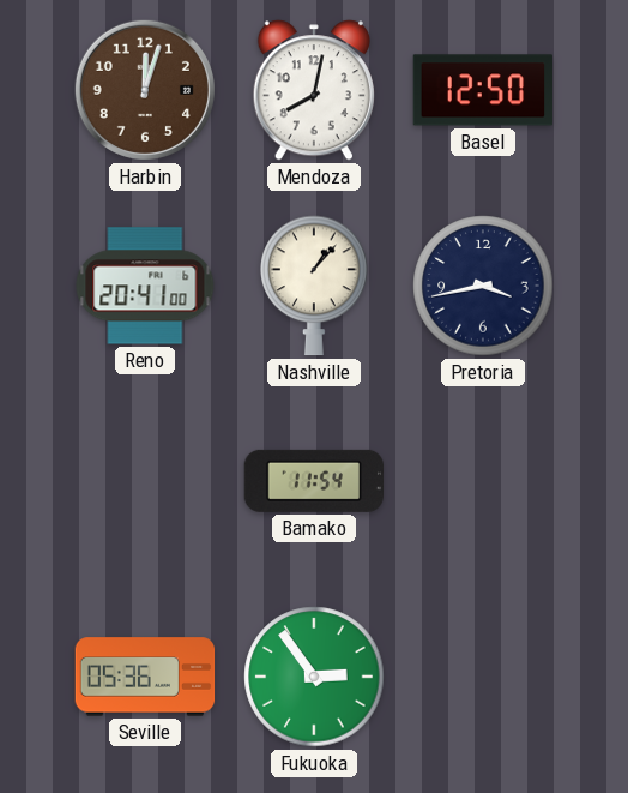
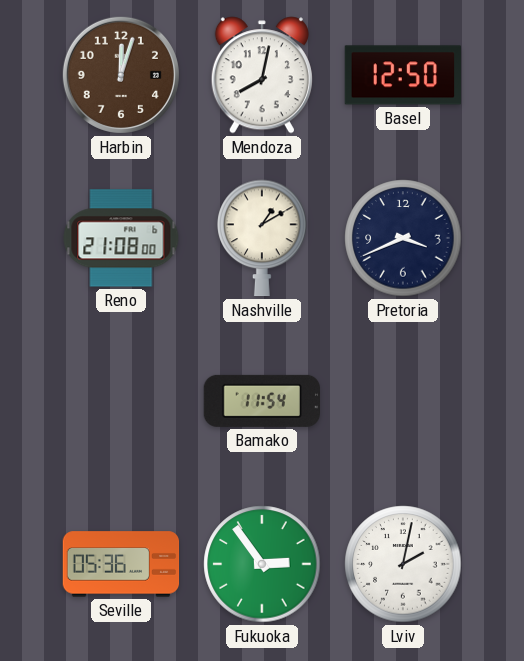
Reno: 20:41 -> 21:08 (121, 238)
Nashville: 1:07 -> 1:10 (262, 238)
Pretoria: 3:43 -> 3:41 (403, 238)
Lviv: none -> 2:02 (403, 564)
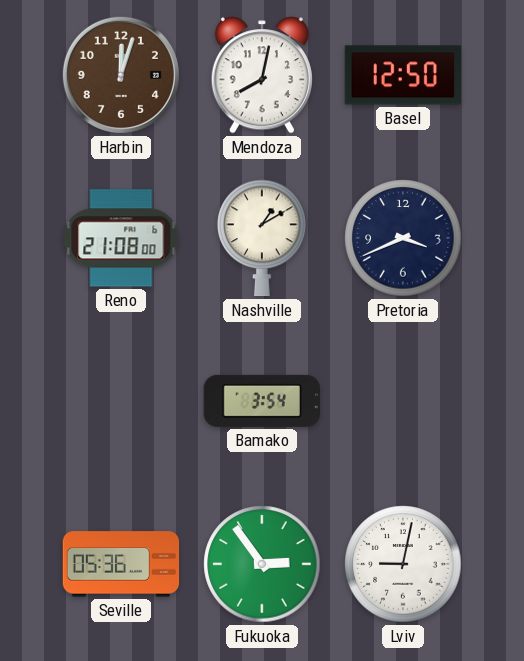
Bamako: 11:54 -> 3:54 (261, 401)
Lviv: 2:02 -> 9:02 (403, 564)
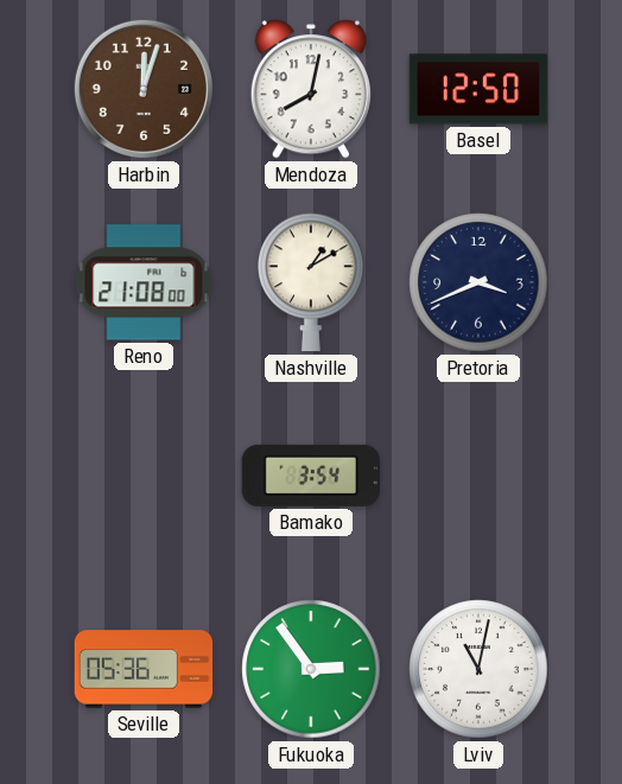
Lviv: 9:02 -> 11:02 (478, 669)
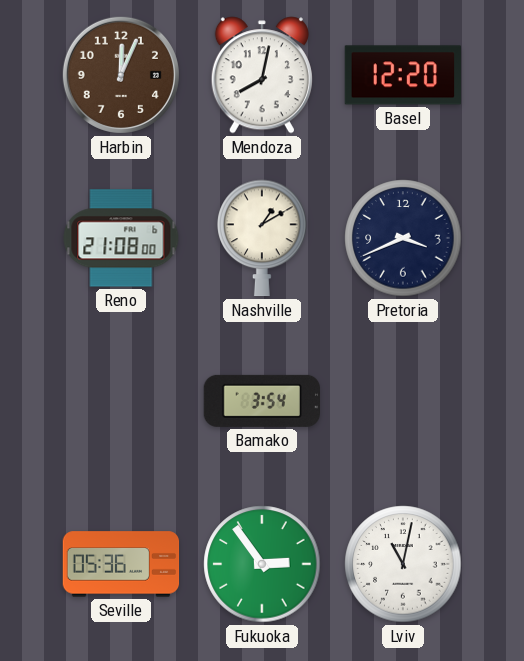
Harbin: 12:03 -> 12:04 (121, 75)
Basel: 12:50 -> 12:20 (402, 75)
